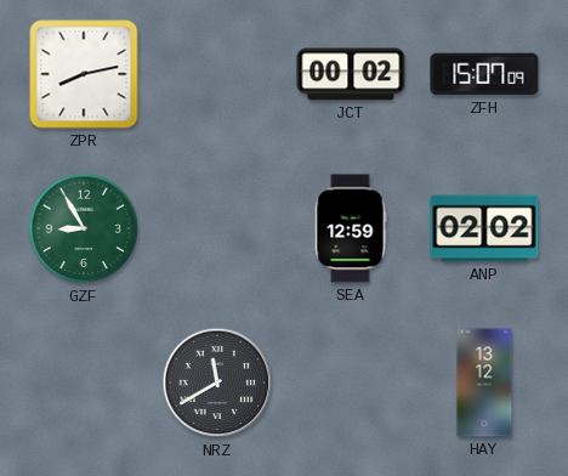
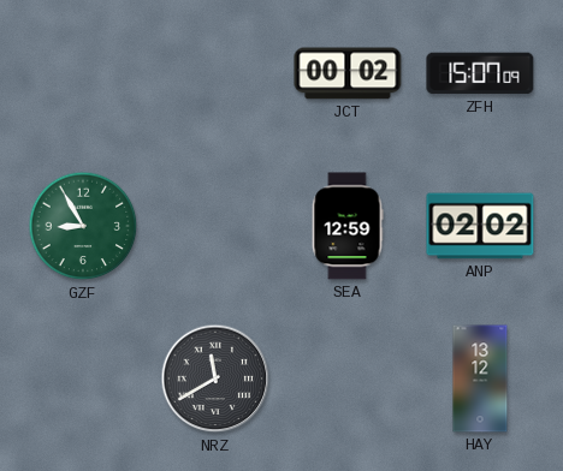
ZPR: 8:13 -> none (84, 74)
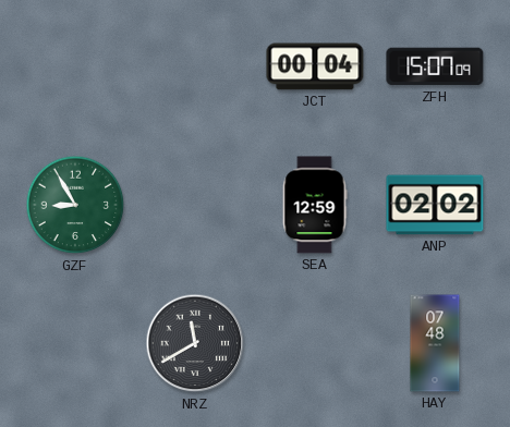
JCT: 00:02 -> 00:04 (315, 66)
HAY: 13:12 -> 07:48 (435, 343)
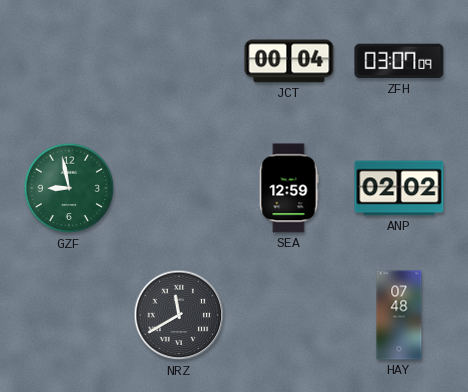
ZFH: 15:07 -> 03:07 (399, 61)
GZF: 8:55 -> 8:58 (69, 188)
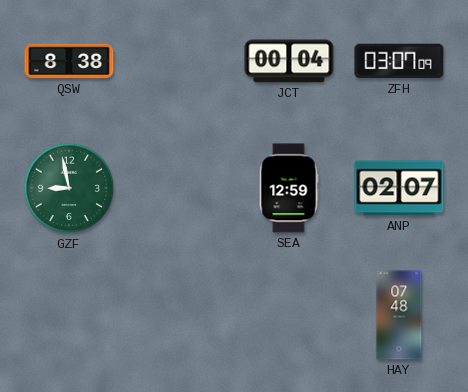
QSW: none -> 8:38 (69, 61)
ANP: 02:02 -> 02:07 (399, 188)
NRZ: 11:40 -> none (179, 315)
